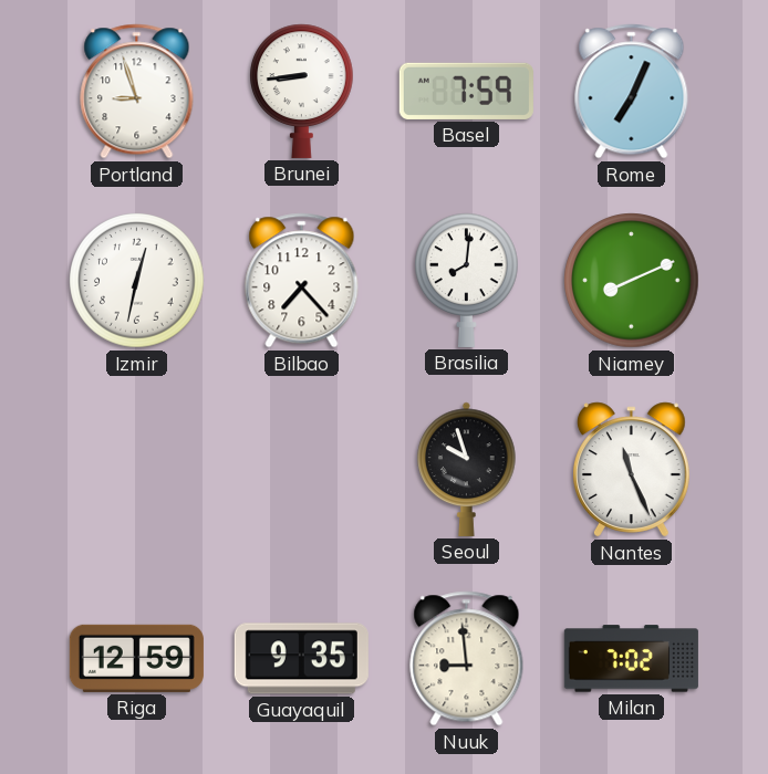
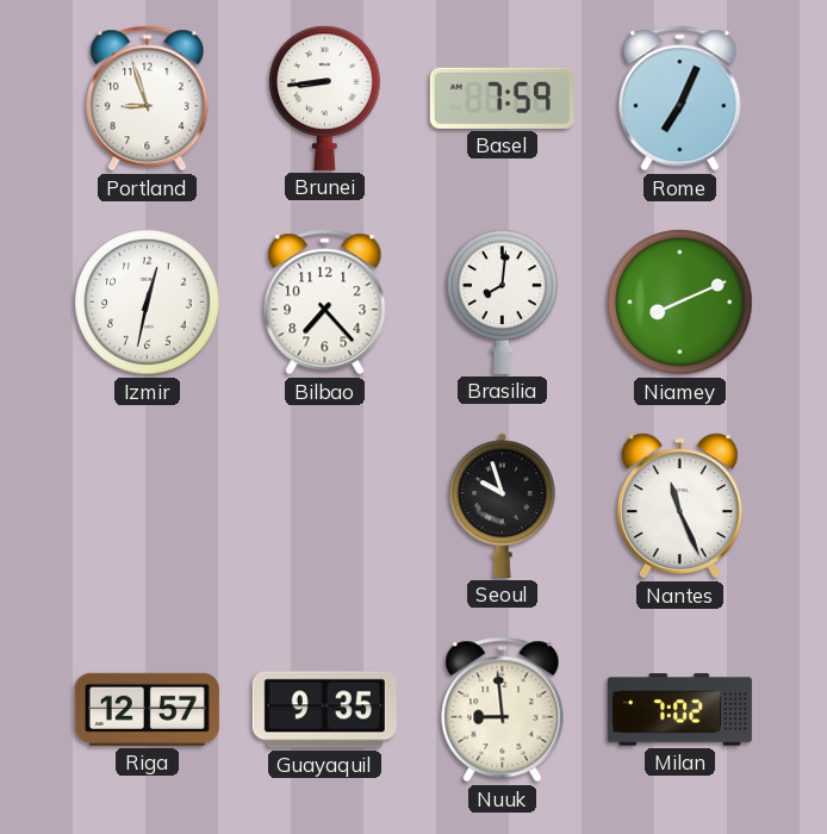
Riga: 12:59 -> 12:57 (147, 709)
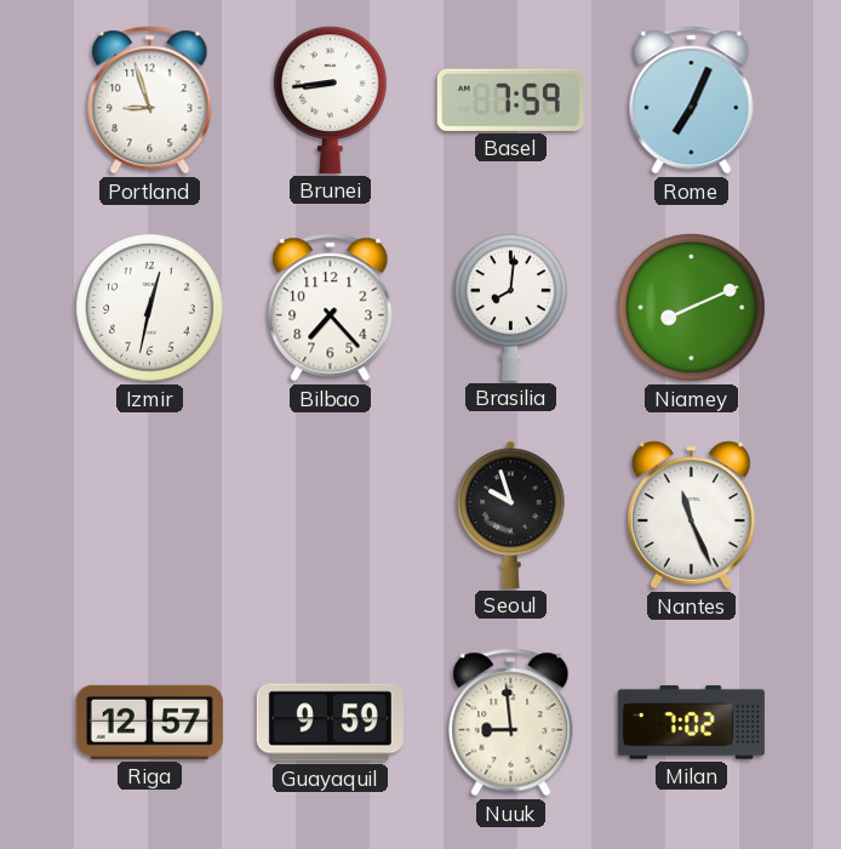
Guayaquil: 9:35 -> 9:59 (330, 723)
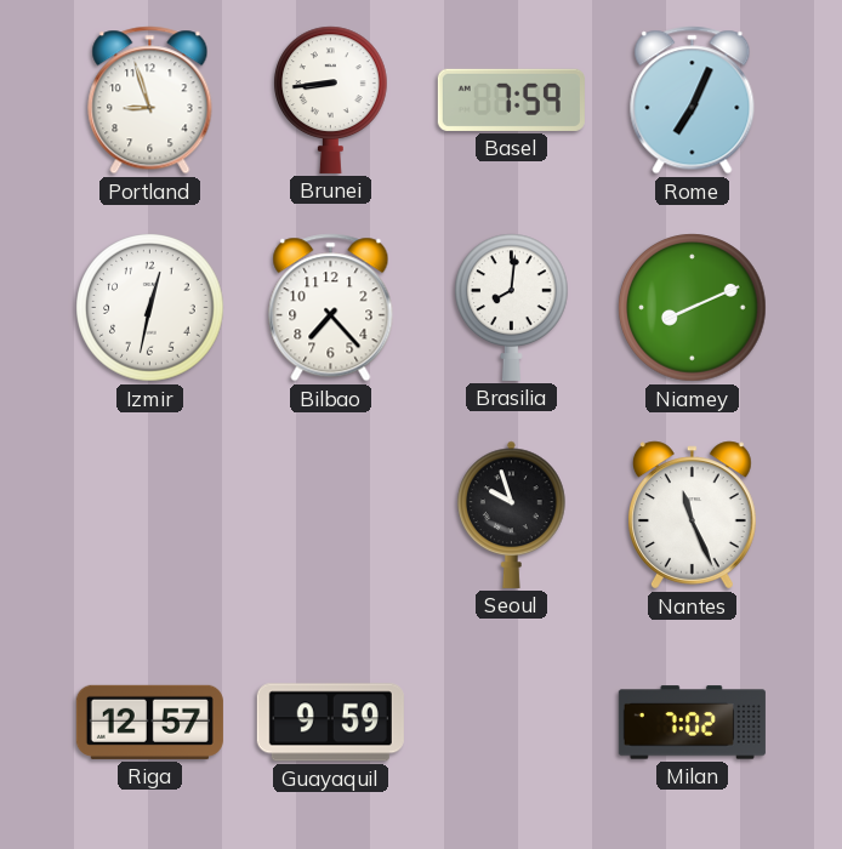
Nuuk: 8:59 -> none (511, 723)
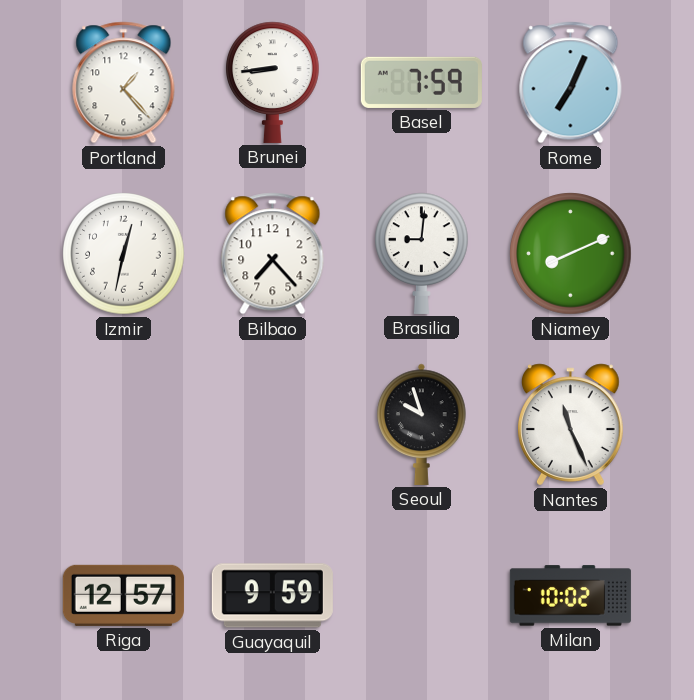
Portland: 8:57 -> 1:23 (124, 83)
Brasilia: 8:01 -> 9:01 (422, 253)
Milan: 7:02 -> 10:02 (570, 596)
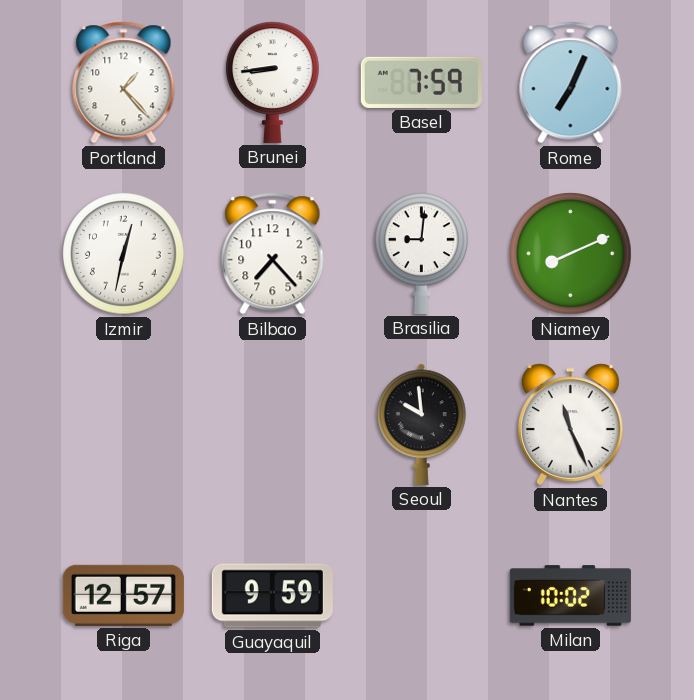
Seoul: 9:57 -> 9:59 (422, 424)
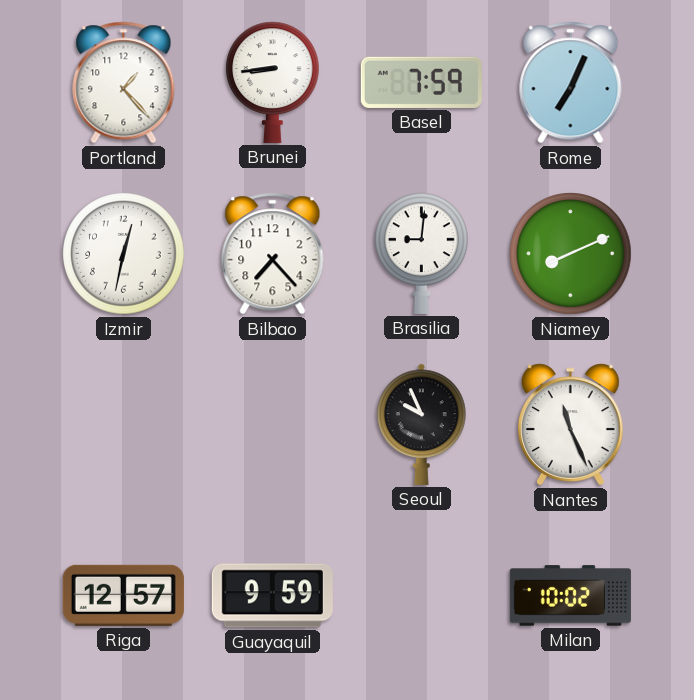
Seoul: 9:59 -> 9:56 (422, 424)
